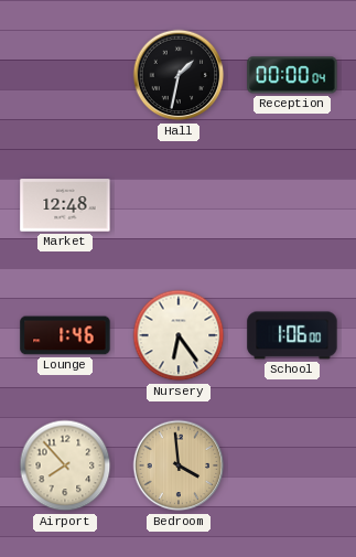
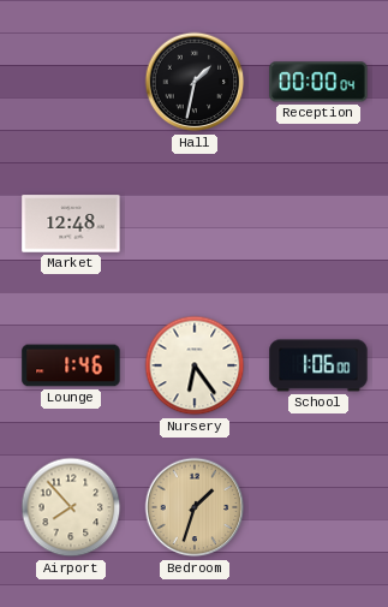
Bedroom: 3:59 -> 1:33 (195, 507)
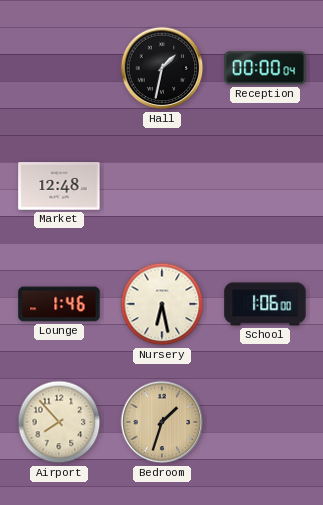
Nursery: 6:24 -> 6:28 (162, 304)
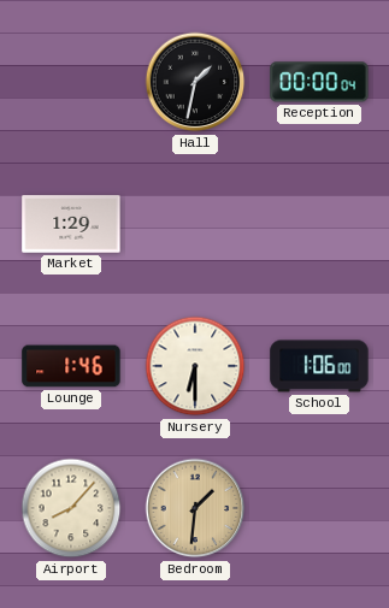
Market: 12:48 -> 1:29 (71, 224)
Nursery: 6:28 -> 6:30 (195, 366)
Airport: 7:53 -> 8:07 (71, 508)
Bedroom: 1:33 -> 1:31 (195, 508)
